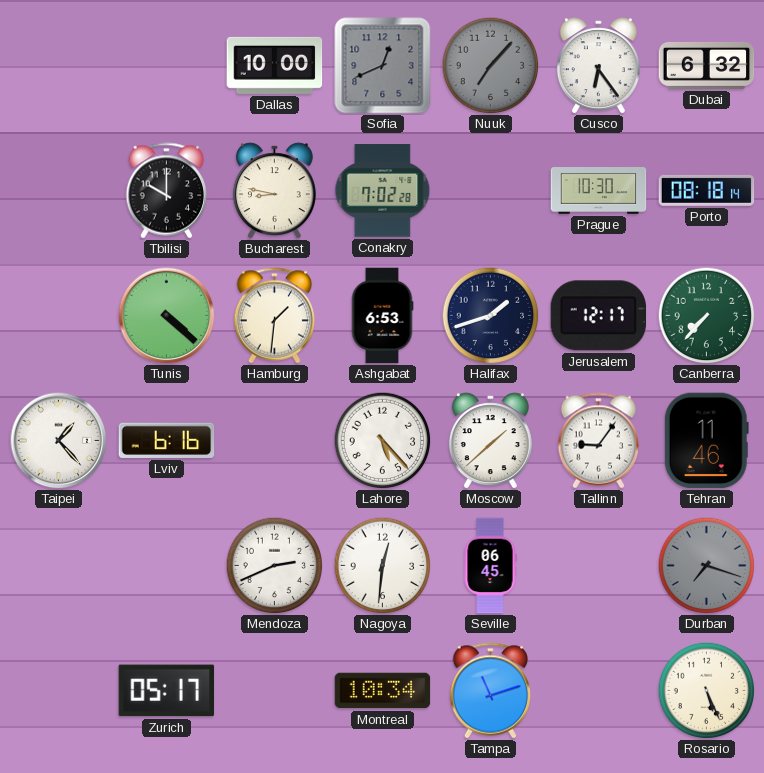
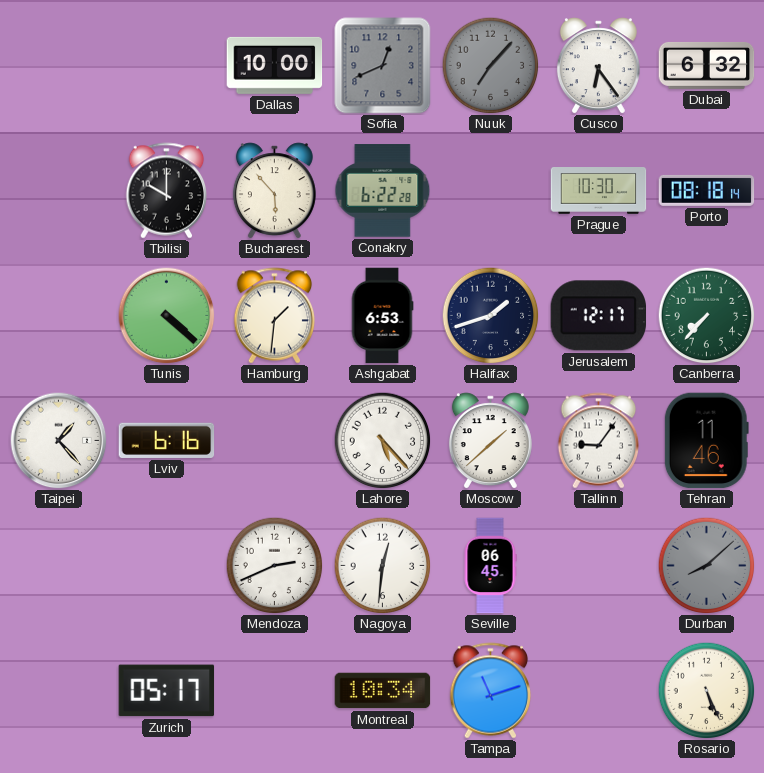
Bucharest: 8:47 -> 5:53 (274, 191)
Conakry: 7:02 -> 6:22 (383, 191)
Durban: 7:18 -> 8:08 (706, 565)
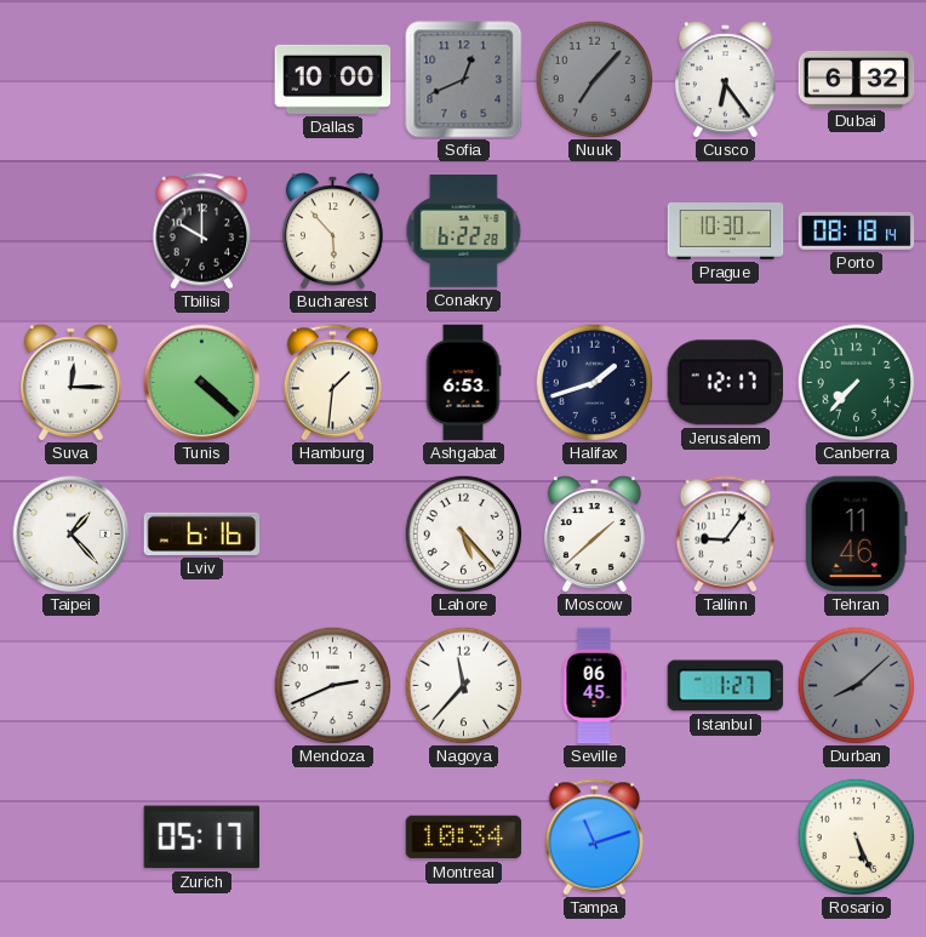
Suva: none -> 12:15 (70, 383)
Nagoya: 12:31 -> 11:37 (463, 685)
Istanbul: none -> 1:27 (726, 686)
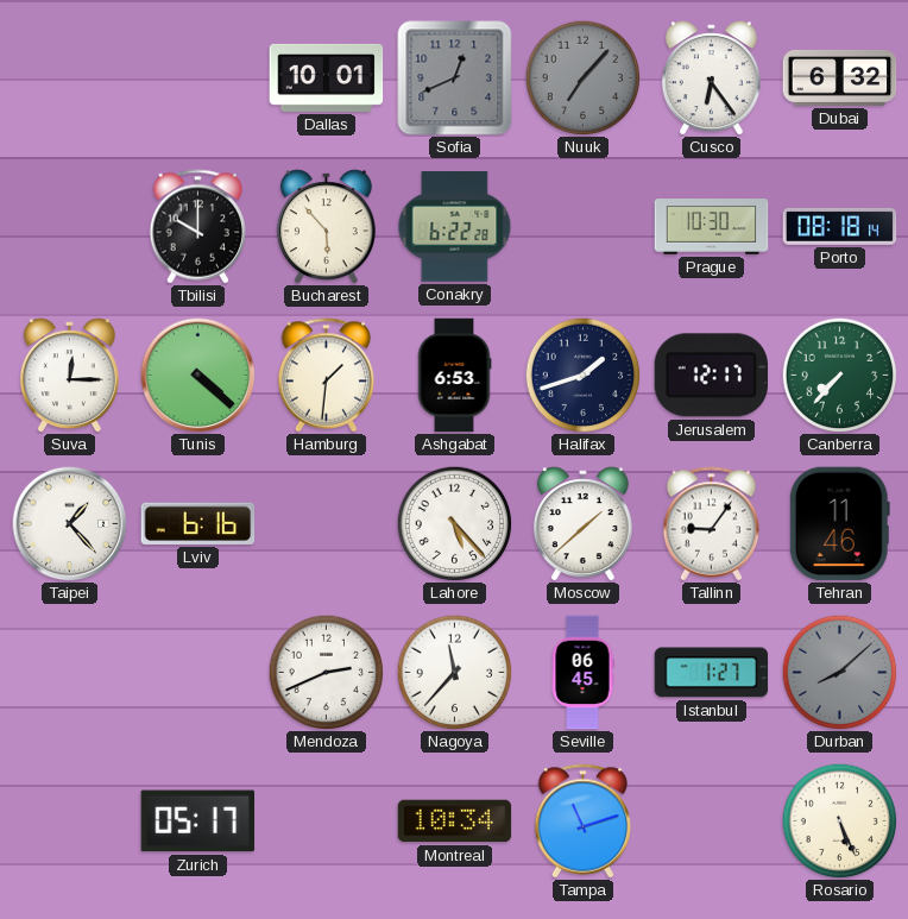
Dallas: 10:00 -> 10:01 (327, 77)
